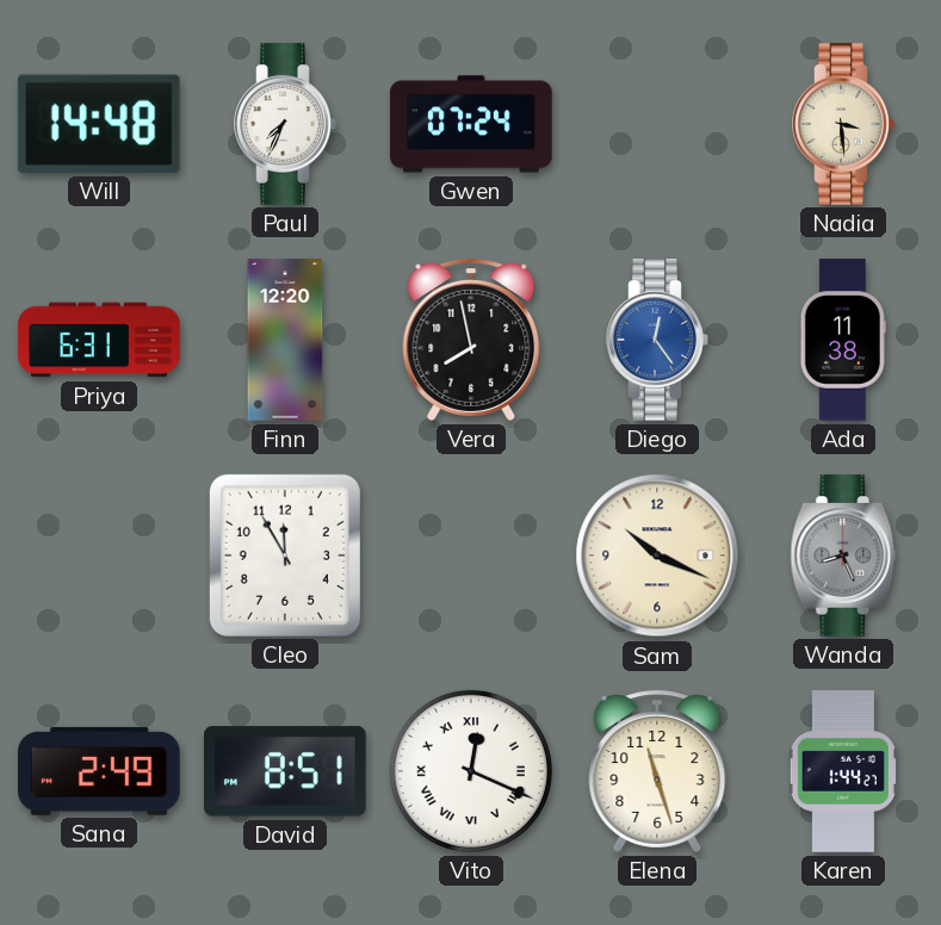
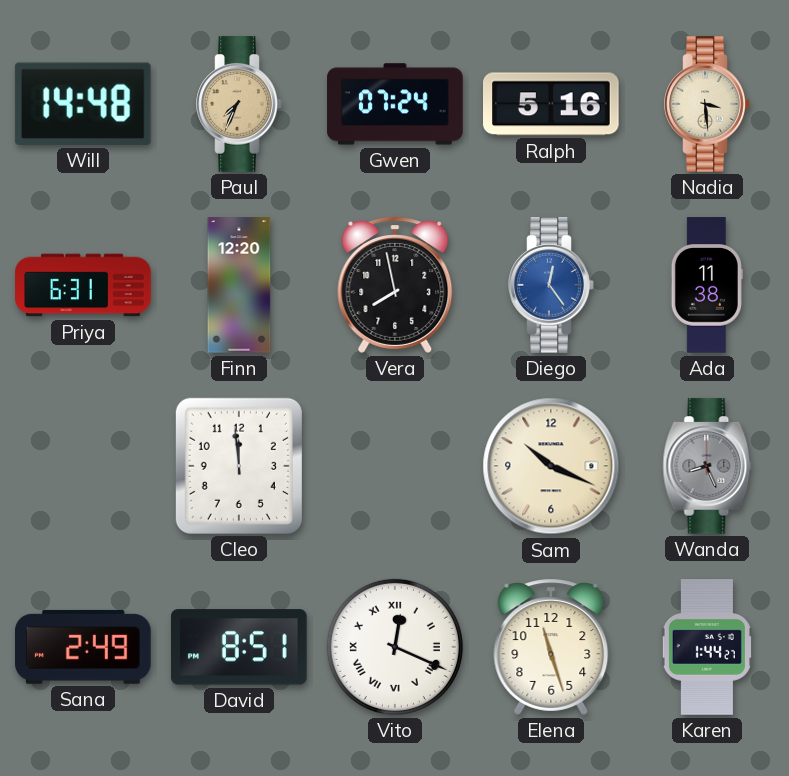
Paul dial: white -> champagne (239, 104)
Ralph: none -> 5:16 (552, 104)
Cleo: 11:55 -> 11:59 (239, 466)
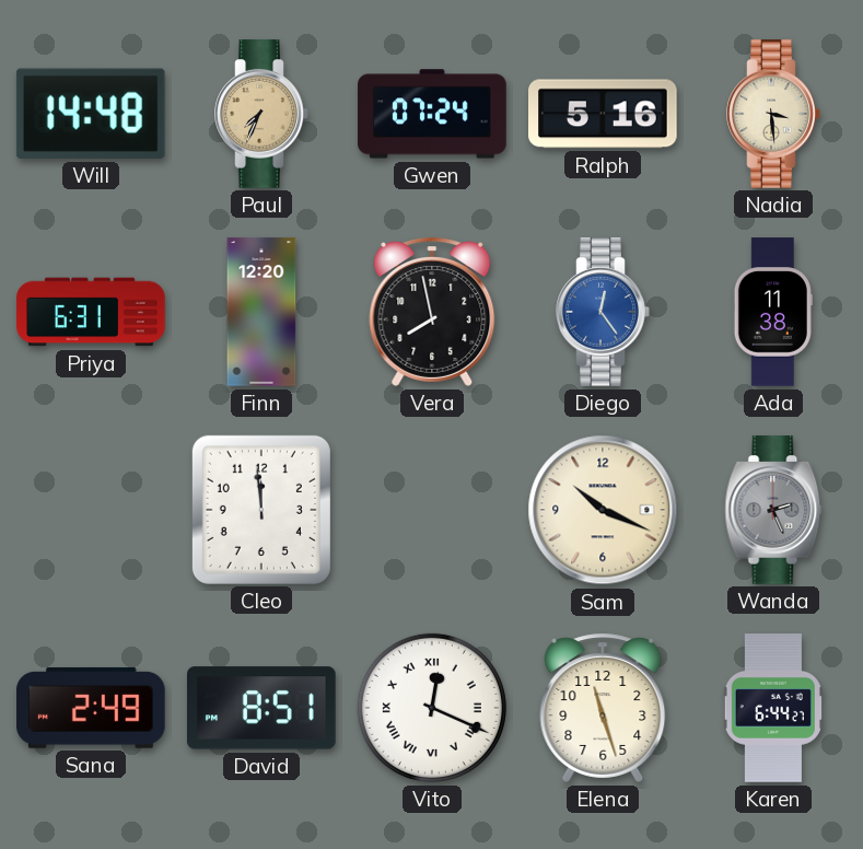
Wanda: 8:26 -> 2:26 (773, 510)
Karen: 1:44 -> 6:44 (773, 708)
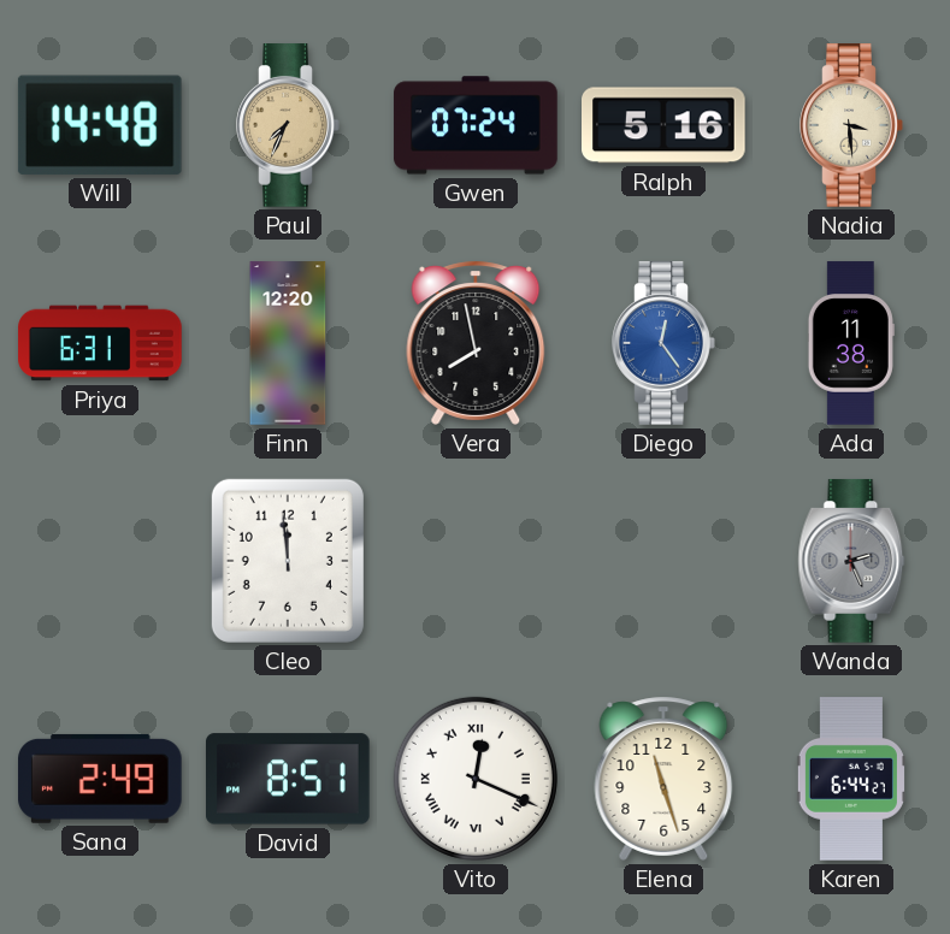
Sam: 10:19 -> none (603, 510)
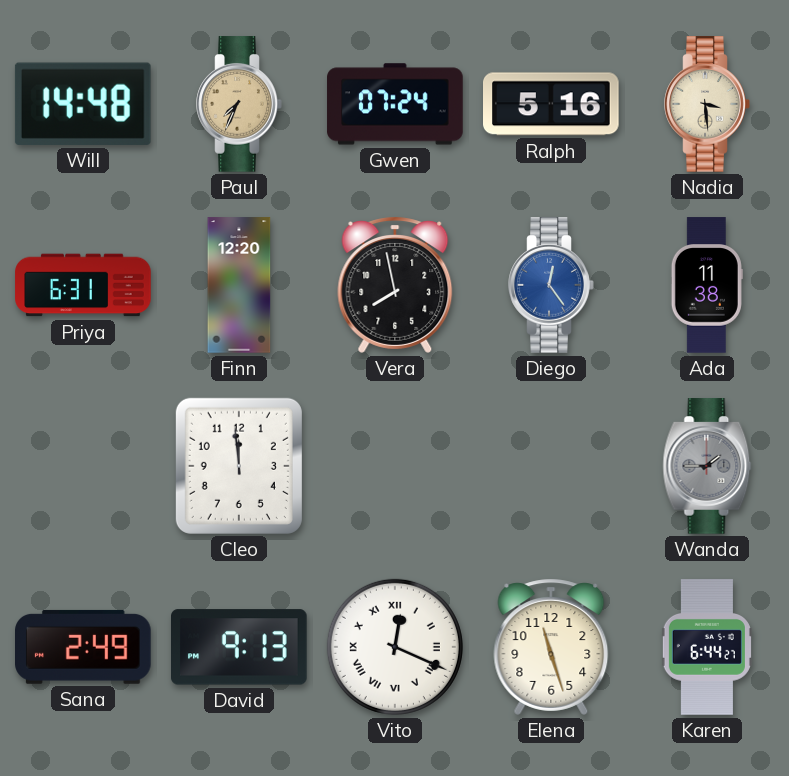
Wanda: 2:26 -> 1:45 (707, 466)
David: 8:51 -> 9:13 (240, 647)
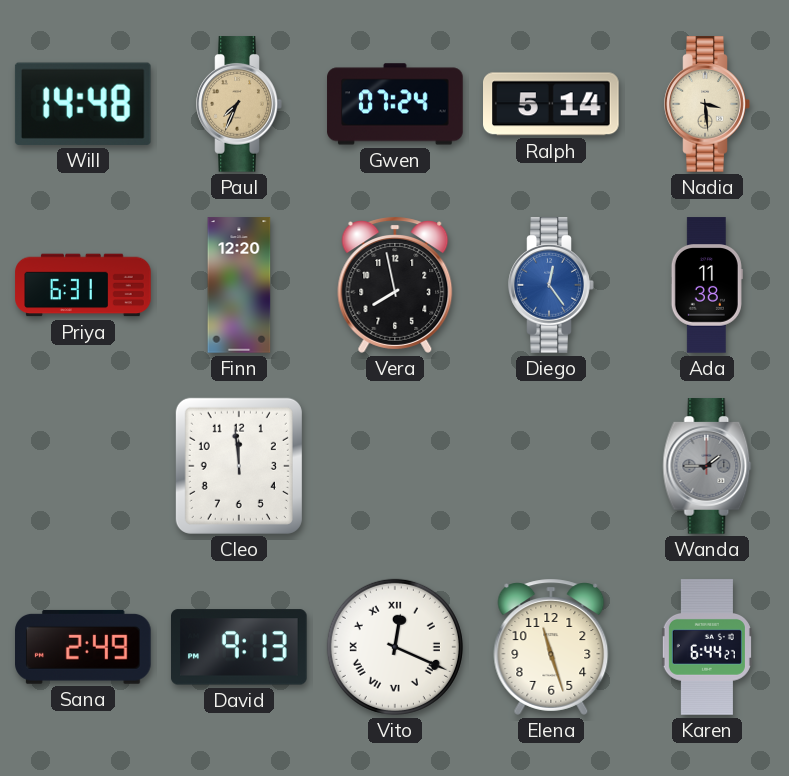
Ralph: 5:16 -> 5:14 (552, 104)
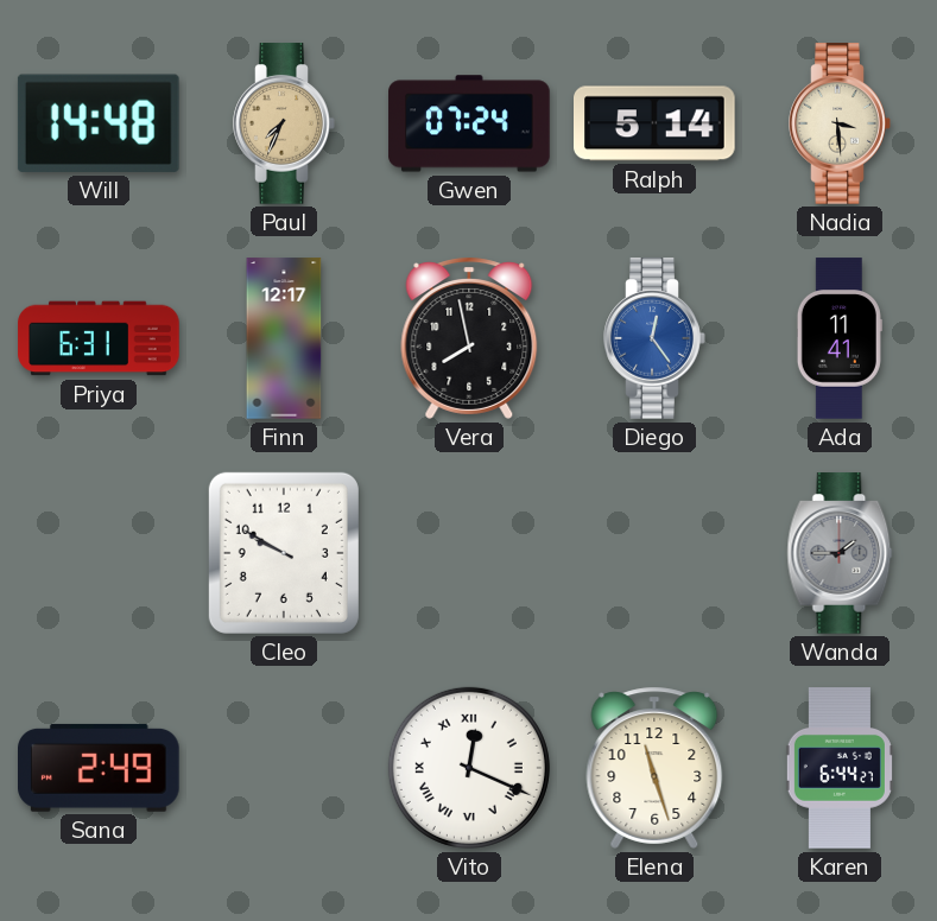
Finn: 12:20 -> 12:17 (284, 338)
Ada: 11:38 -> 11:41 (840, 338)
Cleo: 11:59 -> 9:50 (284, 553)
David: 9:13 -> none (240, 647)
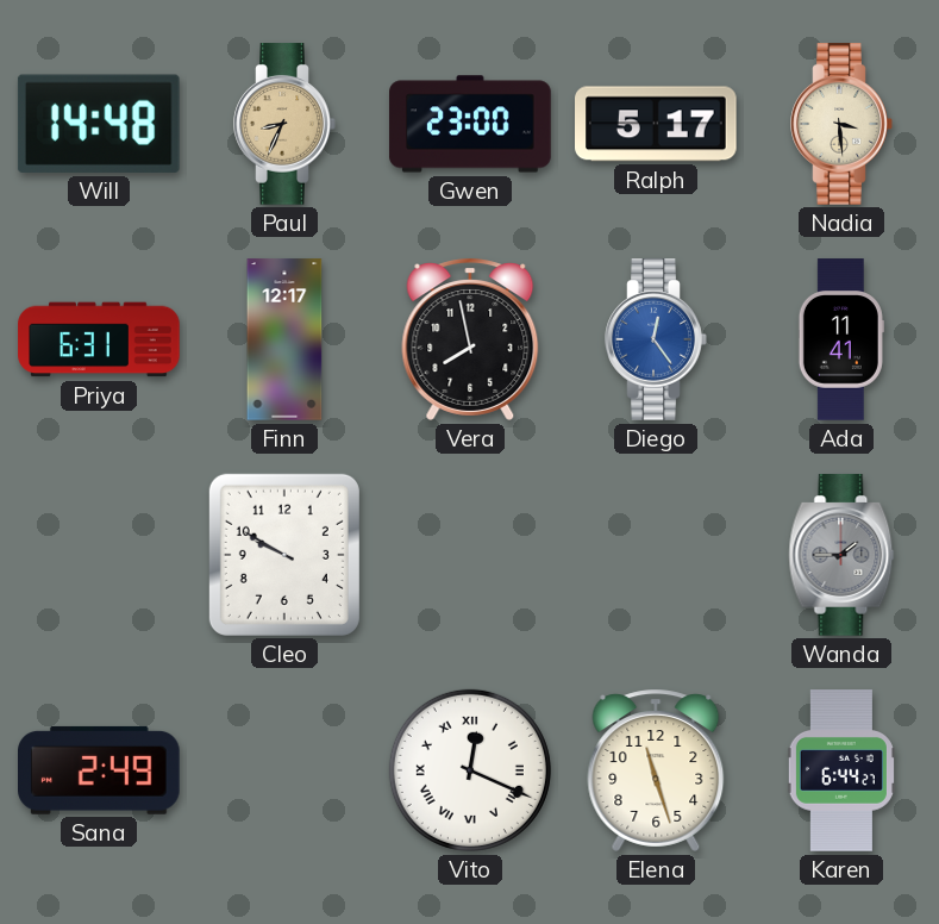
Paul: 7:34 -> 8:34 (284, 124)
Gwen: 07:24 -> 23:00 (470, 124)
Ralph: 5:14 -> 5:17 (657, 124)
